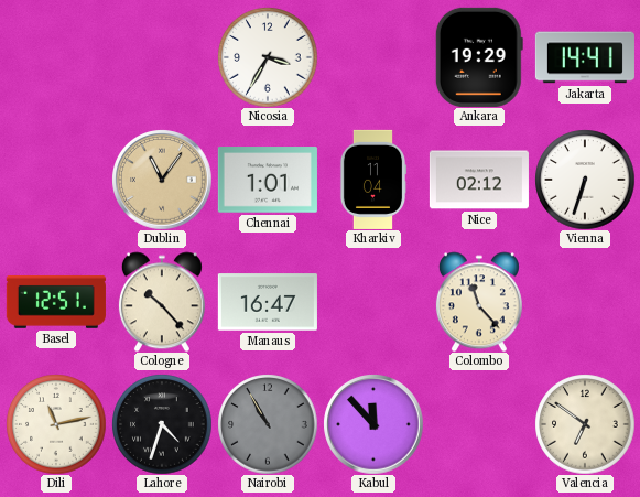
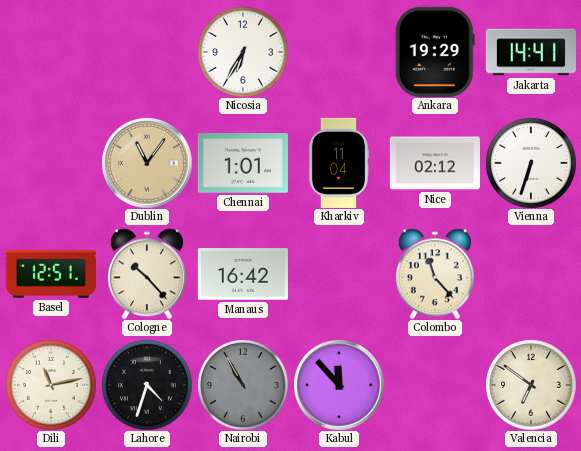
Nicosia: 3:35 -> 6:35 (243, 52)
Manaus: 16:47 -> 16:42 (243, 274)
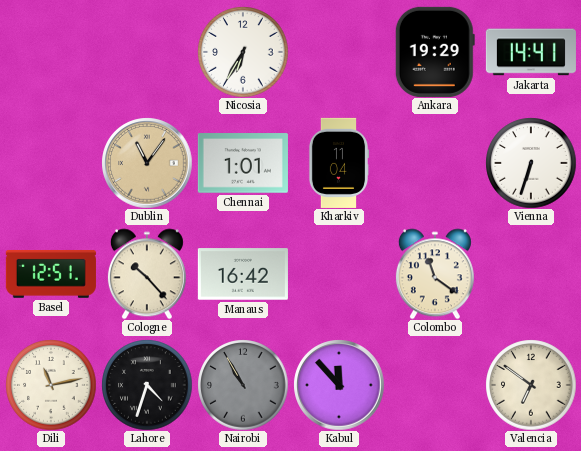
Nice: 02:12 -> none (435, 163)
Colombo: 11:23 -> 11:21 (435, 274)
